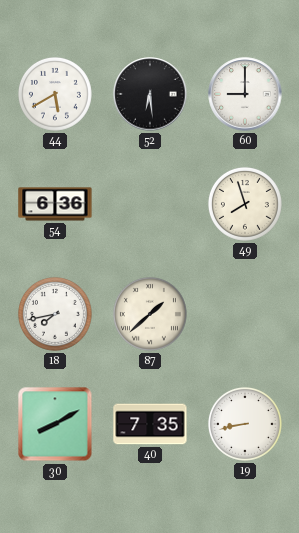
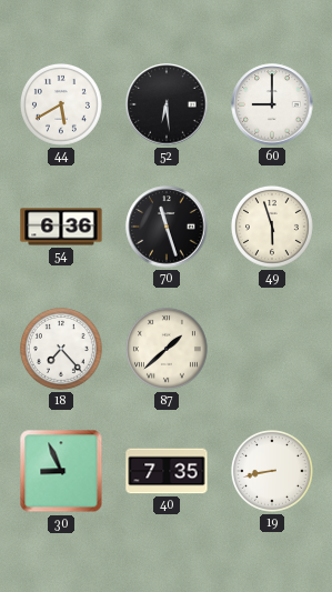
70: none -> 11:27 (167, 227)
49: 7:57 -> 5:57 (272, 227)
18: 7:43 -> 7:23 (61, 349)
30: 8:10 -> 8:56 (61, 471)
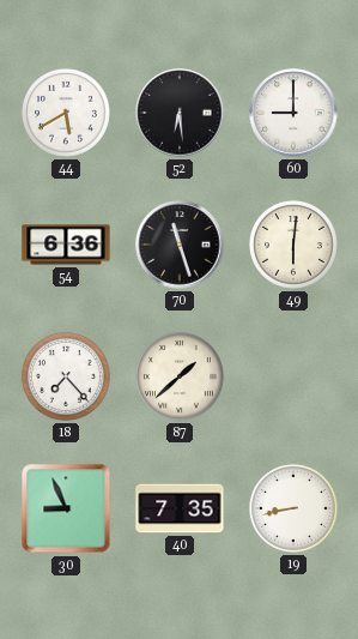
49: 5:57 -> 6:01 (293, 245)
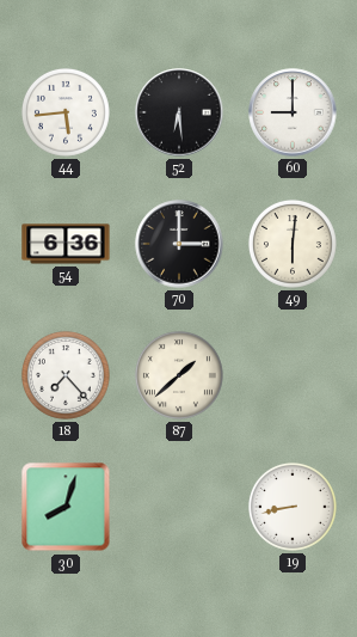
44: 5:40 -> 5:44 (66, 112)
70: 11:27 -> 3:00 (179, 244)
30: 8:56 -> 8:03 (66, 507)
40: 7:35 -> none (180, 508)
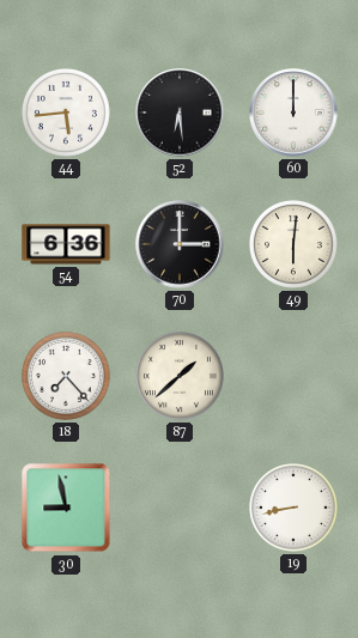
60: 9:00 -> 12:00 (293, 113)
30: 8:03 -> 8:58 (66, 508)
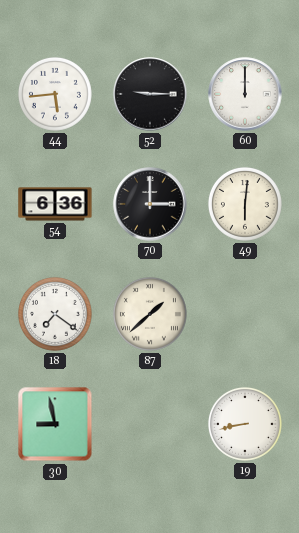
52: 6:29 -> 9:15 (150, 94)
18: 7:23 -> 7:21 (55, 314)
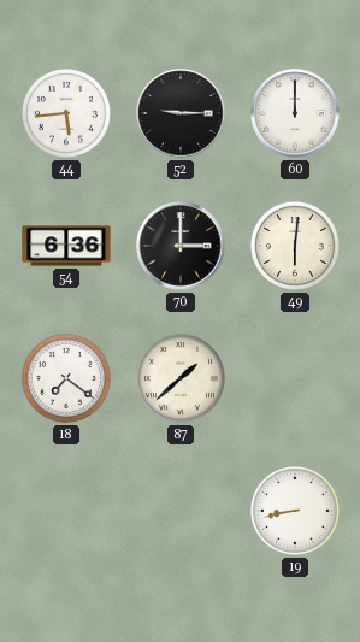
30: 8:58 -> none (55, 424)
